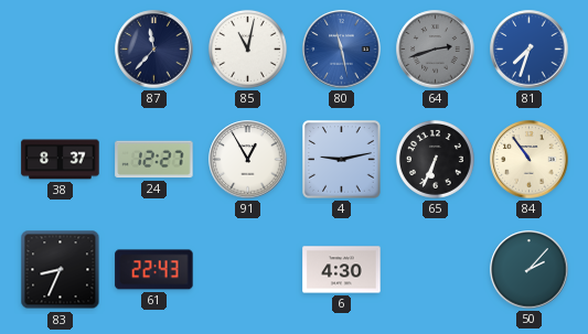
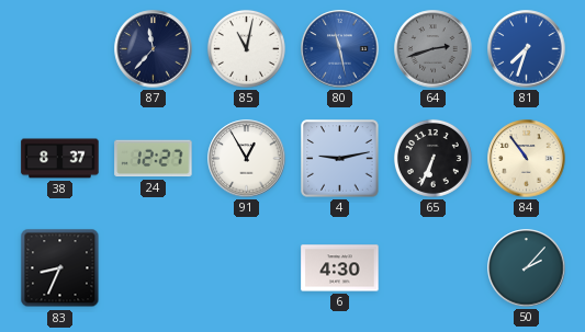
61: 22:43 -> none (154, 270)
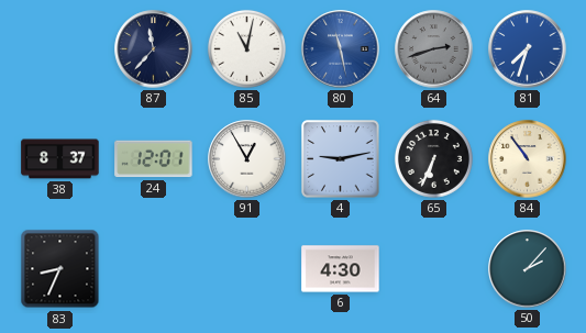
24: 12:27 -> 12:01 (154, 159)
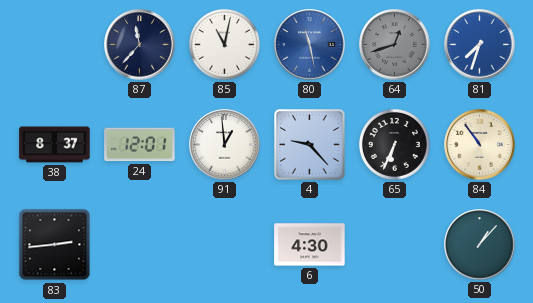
64: 2:42 -> 12:42 (395, 45)
91: 12:55 -> 12:59 (225, 145)
4: 9:13 -> 9:23 (310, 145)
83: 8:34 -> 2:44 (55, 245)
50: 2:07 -> 1:07 (480, 245)
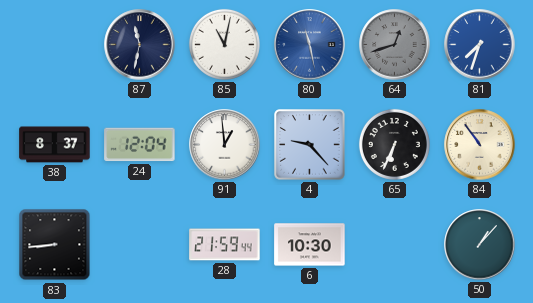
87: 11:37 -> 11:32 (140, 45)
24: 12:01 -> 12:04 (140, 145)
83: 2:44 -> 8:44 (55, 245)
28: none -> 21:59 (225, 245)
6: 4:30 -> 10:30 (310, 245)
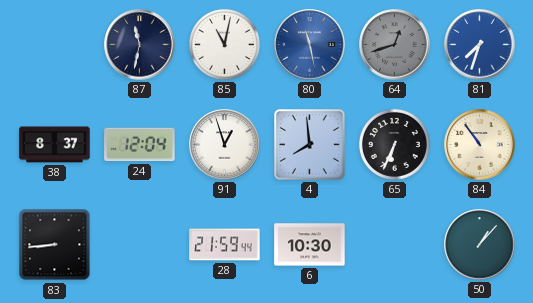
91: 12:59 -> 12:57 (225, 145)
4: 9:23 -> 7:59 (310, 145)
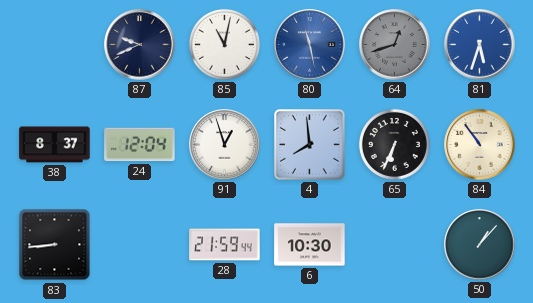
87: 11:32 -> 9:41 (140, 45)
81: 7:33 -> 5:33 (480, 45)
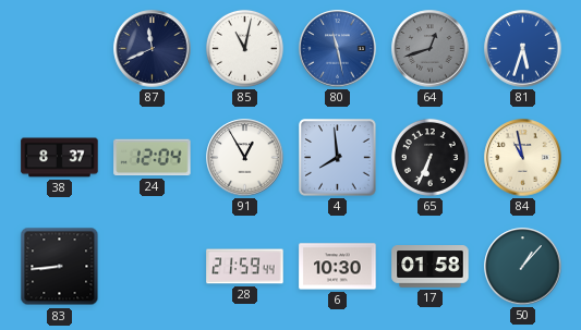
87: 9:41 -> 11:41 (153, 49)
91: 12:57 -> 12:55 (245, 158)
84: 10:54 -> 10:58 (523, 158)
17: none -> 01:58 (431, 267)
